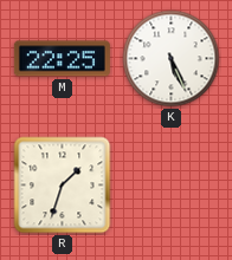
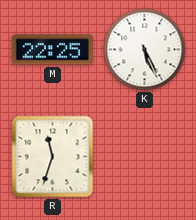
R: 1:33 -> 11:33 (53, 157)
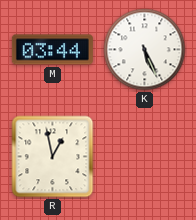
M: 22:25 -> 03:44 (52, 50)
R: 11:33 -> 12:58 (53, 157)
